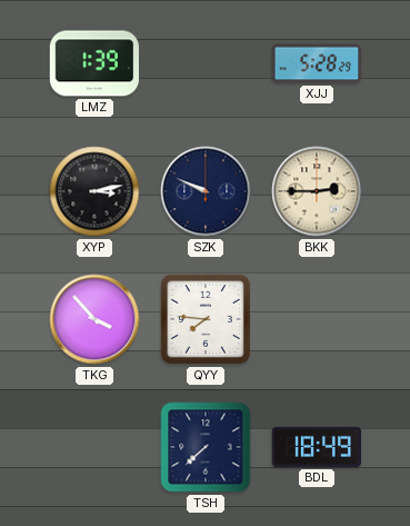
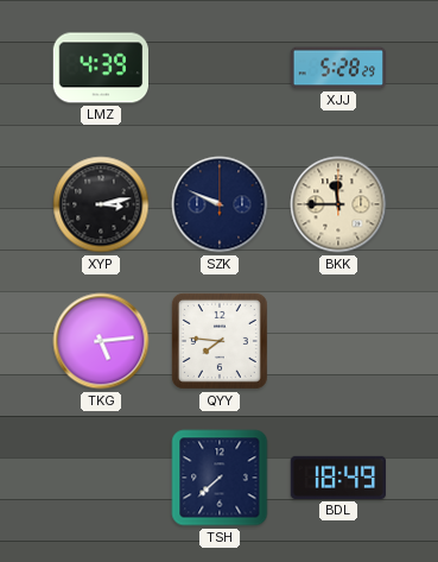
LMZ: 1:39 -> 4:39 (101, 68)
BKK: 2:45 -> 11:45 (338, 204)
TKG: 3:53 -> 5:14 (101, 341)
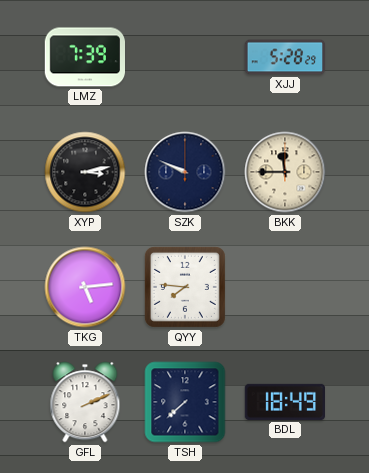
LMZ: 4:39 -> 7:39 (85, 57)
GFL: none -> 2:11 (85, 402)
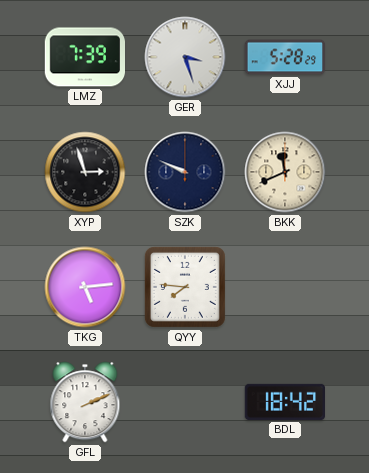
GER: none -> 3:27 (185, 57)
XYP: 3:13 -> 2:57 (85, 172)
BKK: 11:45 -> 11:41 (285, 172)
TSH: 7:38 -> none (185, 402)
BDL: 18:49 -> 18:42 (284, 402)
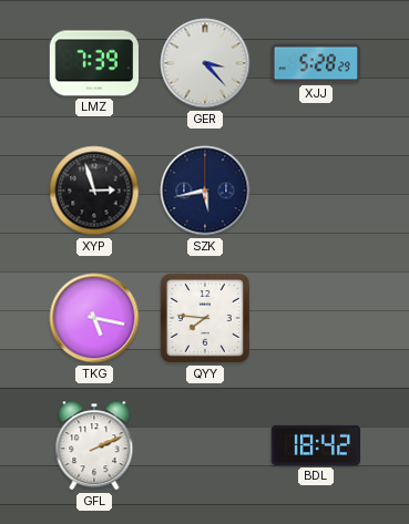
GER: 3:27 -> 3:23 (205, 63)
SZK: 9:49 -> 5:43 (205, 191)
BKK: 11:41 -> none (285, 172)
TKG: 5:14 -> 5:17 (94, 318)
